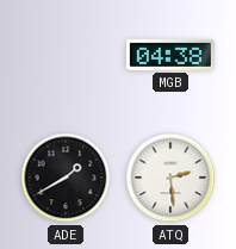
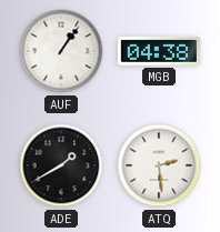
AUF: none -> 1:06 (61, 51)
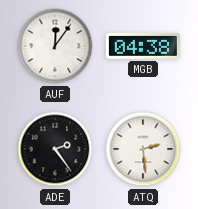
AUF: 1:06 -> 12:06 (55, 46)
ADE: 1:40 -> 2:24 (55, 149)
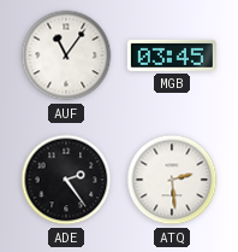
AUF: 12:06 -> 11:06 (66, 55)
MGB: 04:38 -> 03:45 (172, 55)
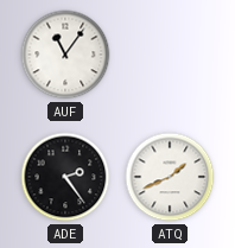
MGB: 03:45 -> none (172, 55)
ATQ: 2:29 -> 1:41 (170, 177)
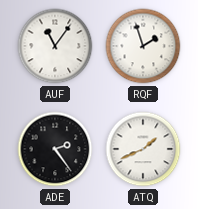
RQF: none -> 1:57 (143, 46)
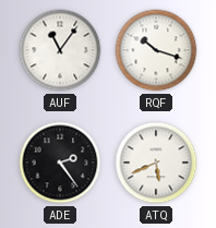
RQF: 1:57 -> 10:18 (156, 50)
ATQ: 1:41 -> 5:41 (156, 163)
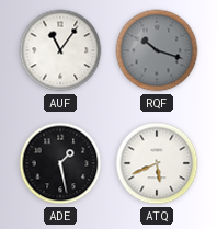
RQF dial: white -> grey (157, 50)
ADE: 2:24 -> 1:28 (60, 163)
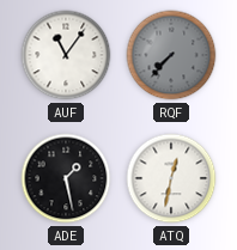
RQF: 10:18 -> 7:37 (171, 55)
ATQ: 5:41 -> 12:32 (171, 178)
